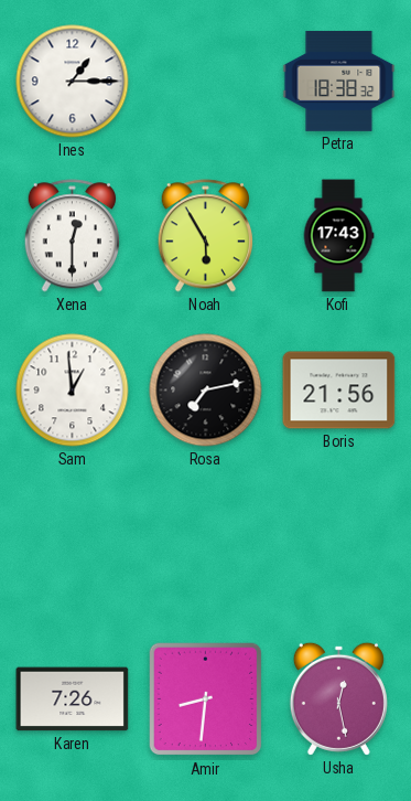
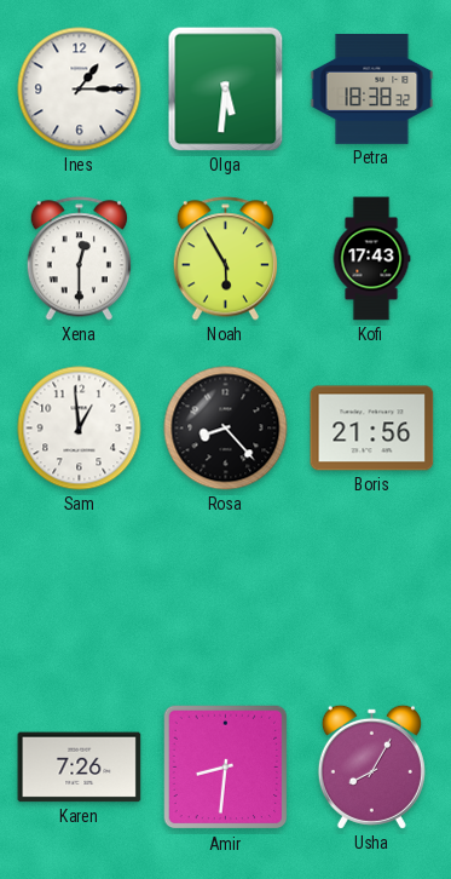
Olga: none -> 5:31 (226, 90)
Rosa: 7:13 -> 8:23 (226, 429)
Usha: 12:28 -> 8:05 (371, 766)
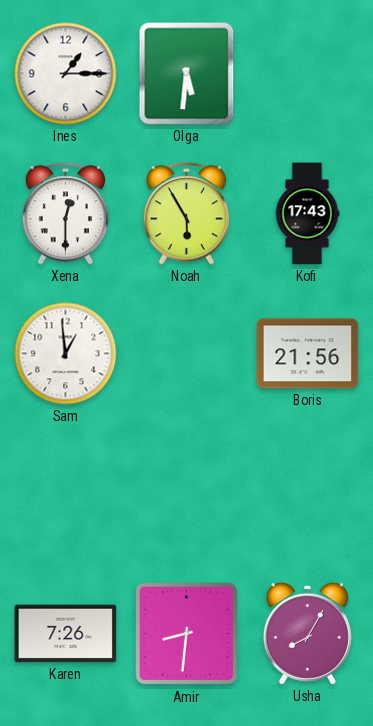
Petra: 18:38 -> none (372, 88)
Rosa: 8:23 -> none (226, 429)
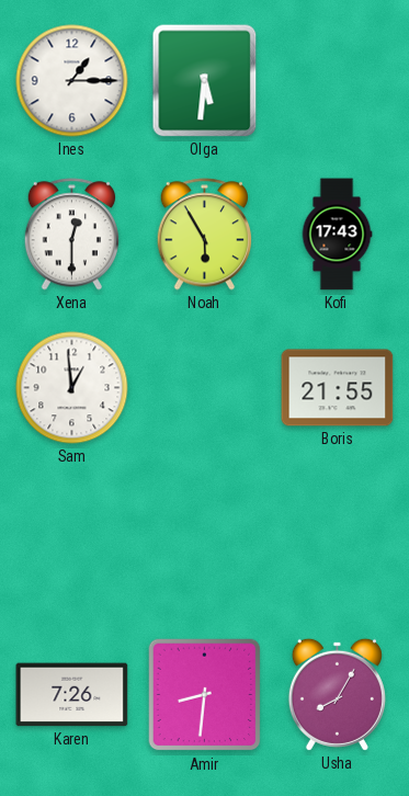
Boris: 21:56 -> 21:55 (338, 388)
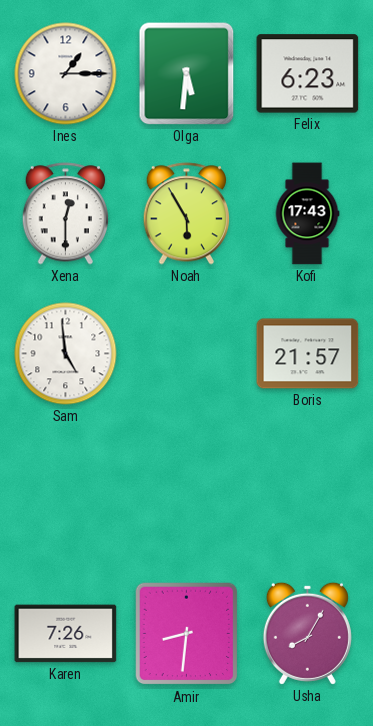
Felix: none -> 6:23 (308, 74)
Sam: 12:59 -> 4:59 (66, 354)
Boris: 21:55 -> 21:57 (308, 354)
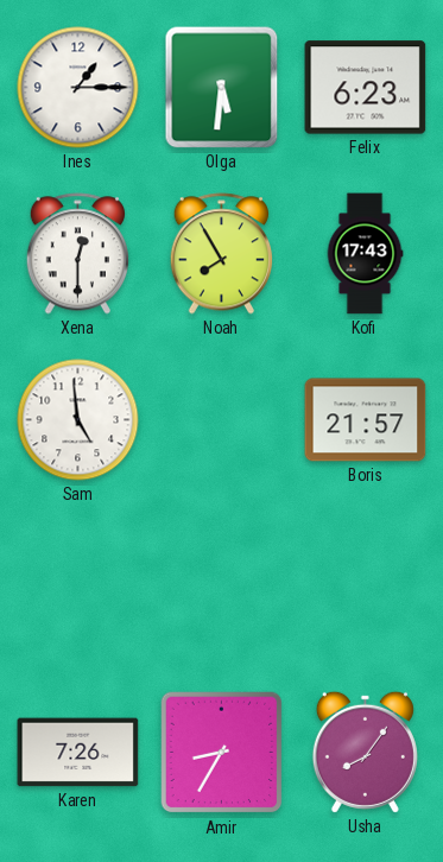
Noah: 5:55 -> 7:55 (222, 254)
Amir: 8:31 -> 8:35 (222, 753)
Usha: 8:05 -> 8:06 (365, 752)
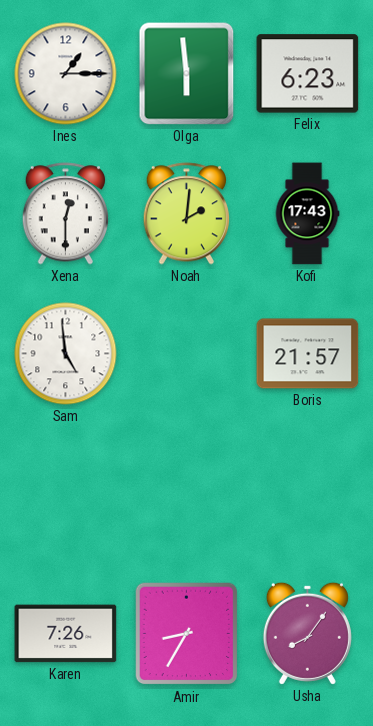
Olga: 5:31 -> 5:59 (187, 74)
Noah: 7:55 -> 2:01 (187, 214)
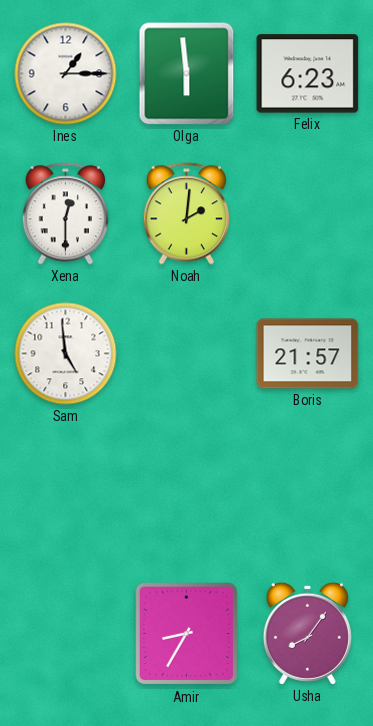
Kofi: 17:43 -> none (307, 214)
Karen: 7:26 -> none (66, 634)
